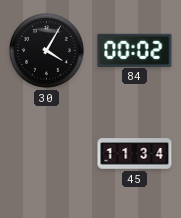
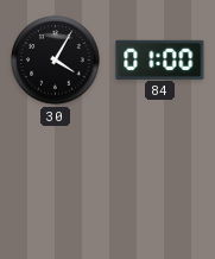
84: 00:02 -> 01:00 (160, 59)
45: 11:34 -> none (135, 154)
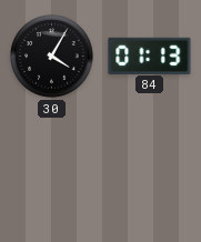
84: 01:00 -> 01:13 (150, 56)
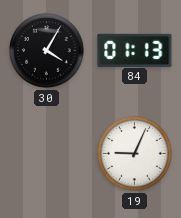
19: none -> 9:04 (135, 154)
